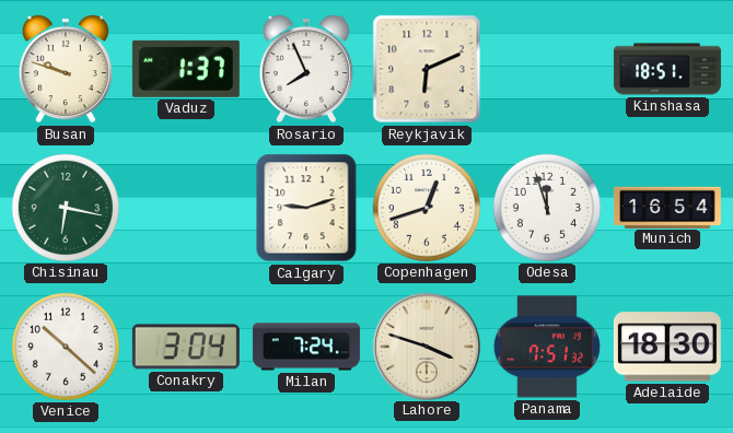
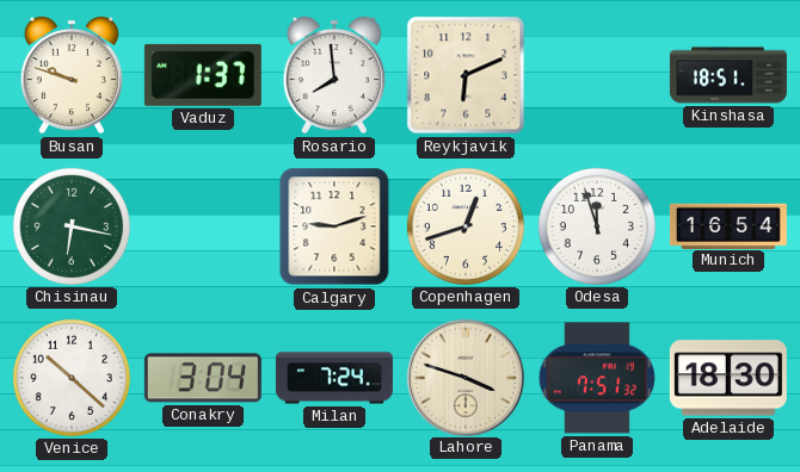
Rosario: 7:56 -> 7:59 (334, 75)
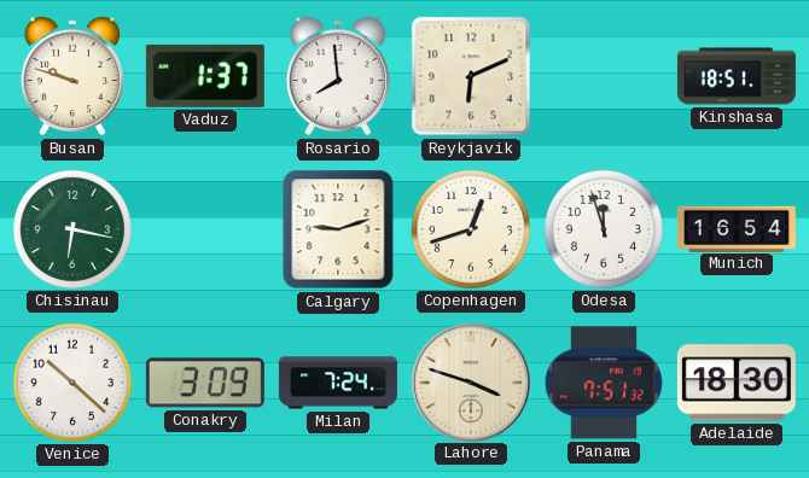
Conakry: 3:04 -> 3:09 (205, 383)
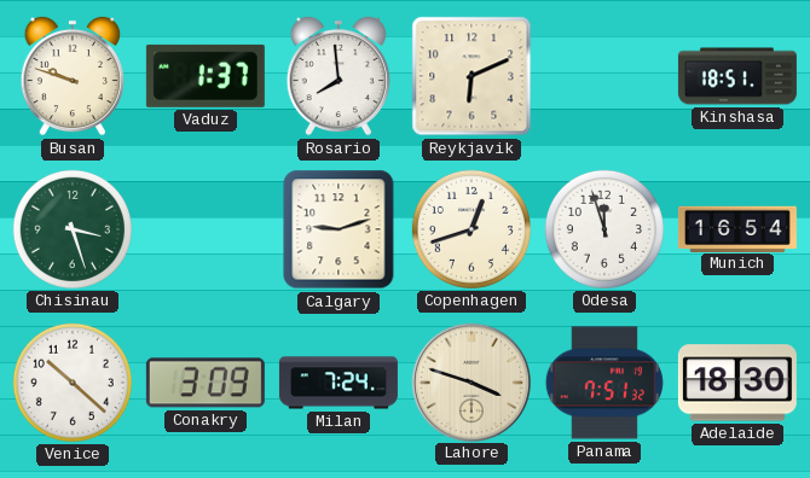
Chisinau: 6:17 -> 3:27 (73, 229)
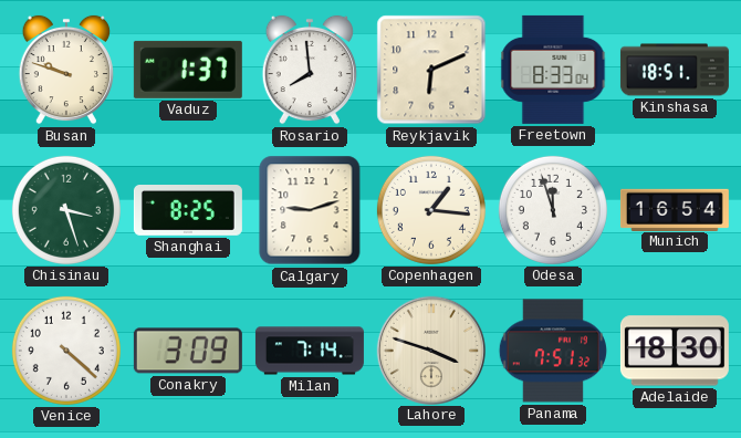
Freetown: none -> 8:33 (553, 70)
Shanghai: none -> 8:25 (188, 211)
Copenhagen: 12:42 -> 1:16 (431, 210)
Venice: 10:22 -> 4:22 (66, 351)
Milan: 7:24 -> 7:14 (310, 351)
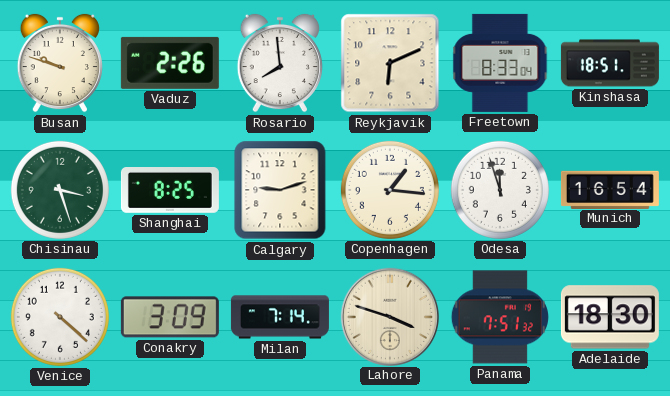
Vaduz: 1:37 -> 2:26 (170, 63)
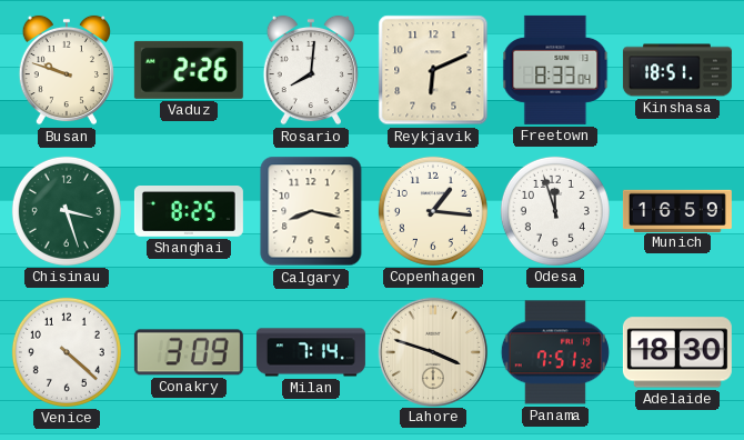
Rosario: 7:59 -> 8:01 (311, 70)
Calgary: 9:12 -> 8:17 (311, 211)
Munich: 16:54 -> 16:59 (677, 210)
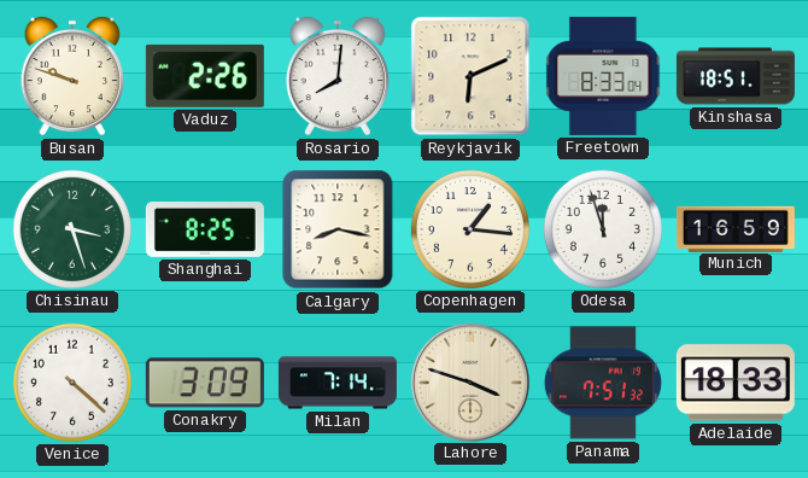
Adelaide: 18:30 -> 18:33 (736, 383)
